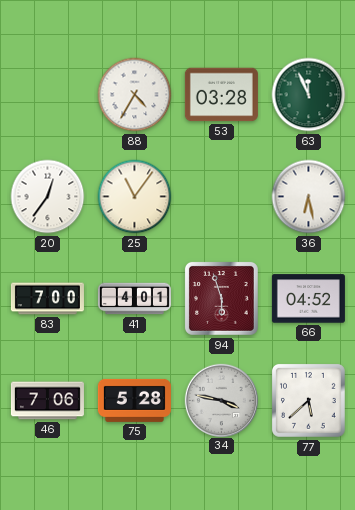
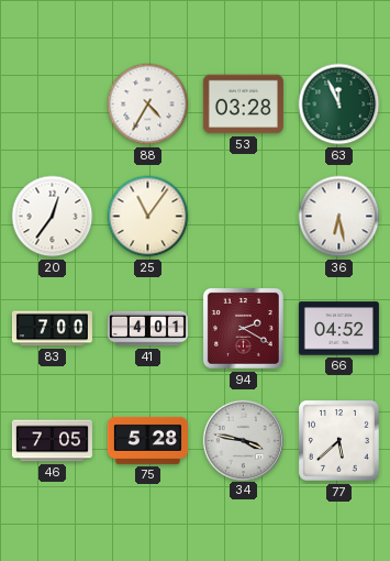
94: 5:57 -> 2:20 (243, 328)
46: 7:06 -> 7:05 (52, 441)
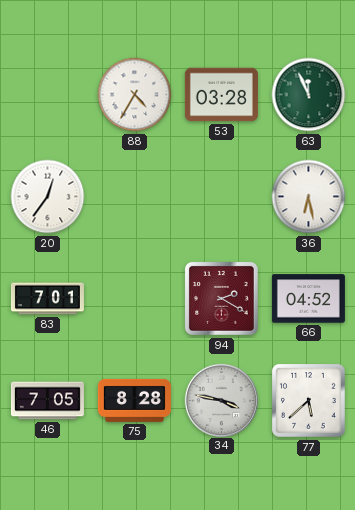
25: 11:06 -> none (148, 217)
83: 7:00 -> 7:01 (47, 299)
41: 4:01 -> none (147, 329)
75: 5:28 -> 8:28 (134, 400)
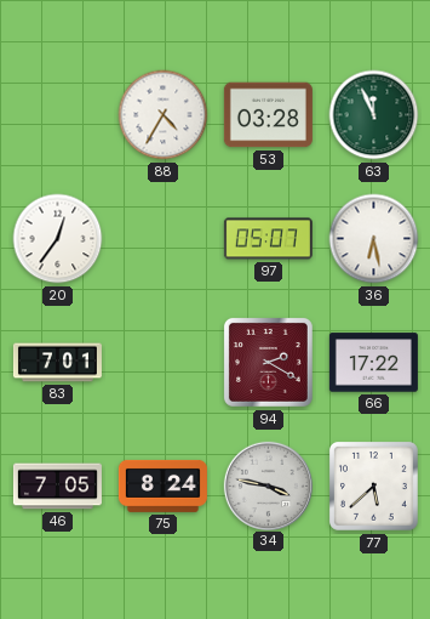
97: none -> 05:07 (268, 239)
66: 04:52 -> 17:22 (373, 363)
75: 8:28 -> 8:24 (162, 485)
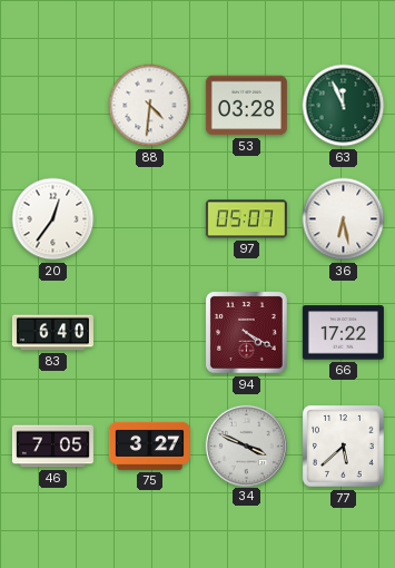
88: 4:35 -> 4:31 (150, 106)
83: 7:01 -> 6:40 (52, 333)
94: 2:20 -> 4:20 (246, 332)
75: 8:24 -> 3:27 (149, 445)
34: 3:47 -> 3:49 (246, 445)
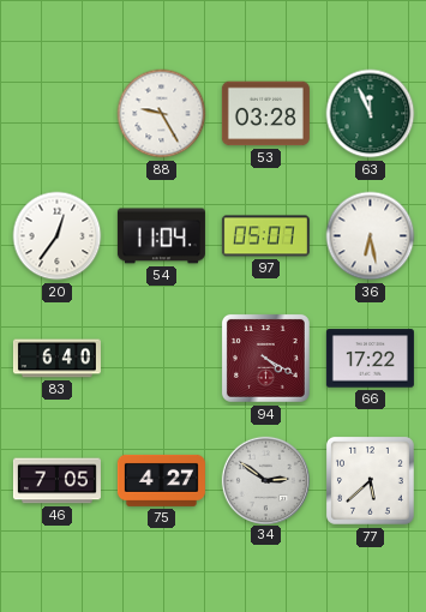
88: 4:31 -> 9:25 (162, 114)
54: none -> 11:04 (161, 236)
75: 3:27 -> 4:27 (161, 480)
34: 3:49 -> 2:51 (265, 480)
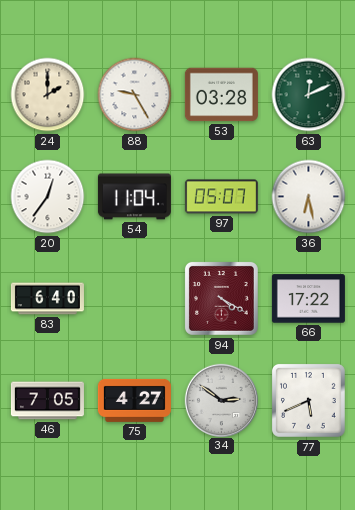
24: none -> 2:00 (48, 95)
63: 11:56 -> 12:11 (309, 95)
77: 5:38 -> 5:41 (308, 400)
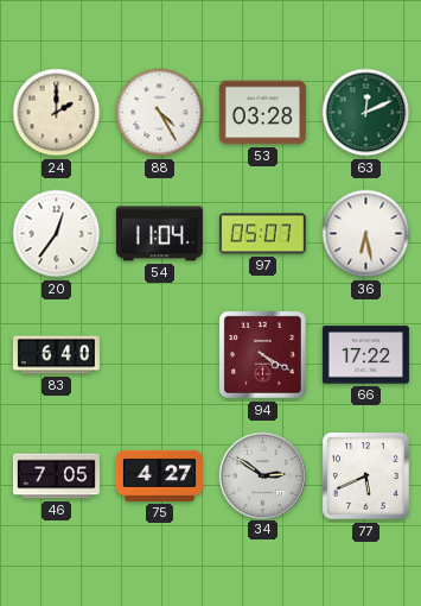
88: 9:25 -> 4:25 (160, 113)
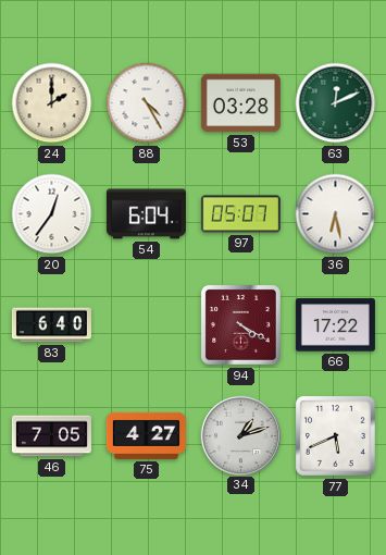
54: 11:04 -> 6:04 (146, 214)
34: 2:51 -> 1:12 (240, 435)
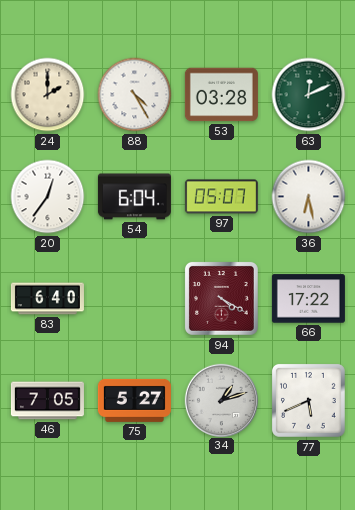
75: 4:27 -> 5:27 (134, 400)
